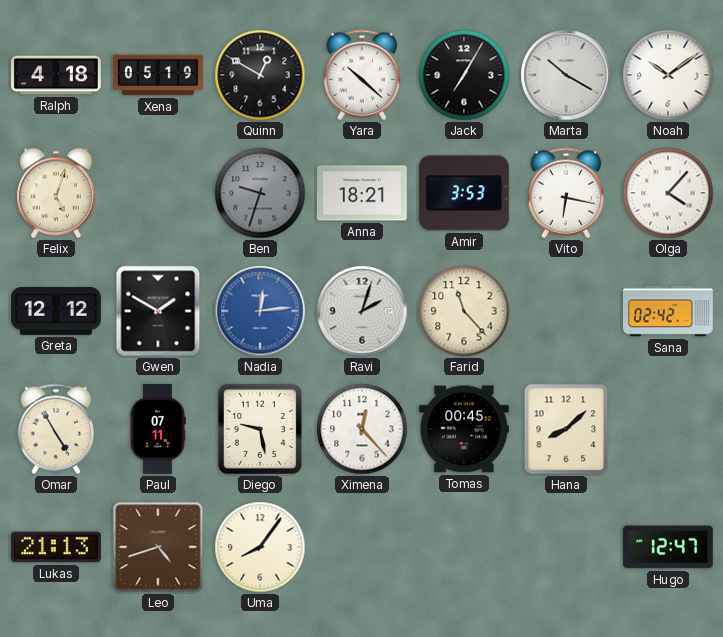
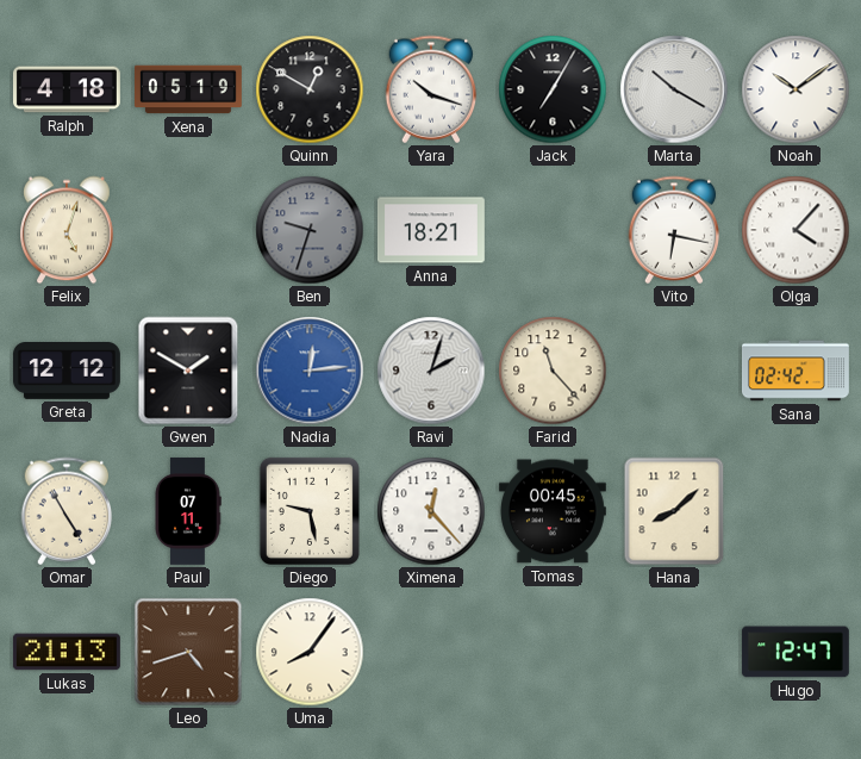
Yara: 10:22 -> 10:18 (431, 89)
Amir: 3:53 -> none (464, 193)
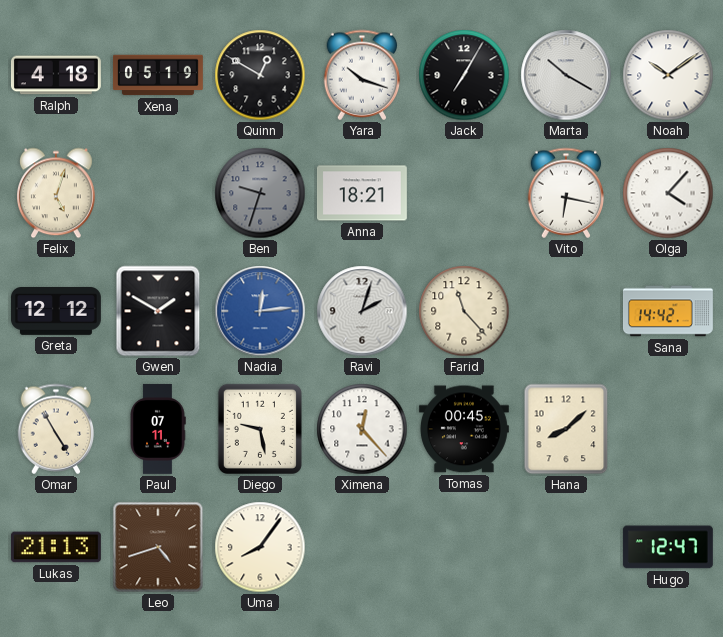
Sana: 02:42 -> 14:42 (668, 311)
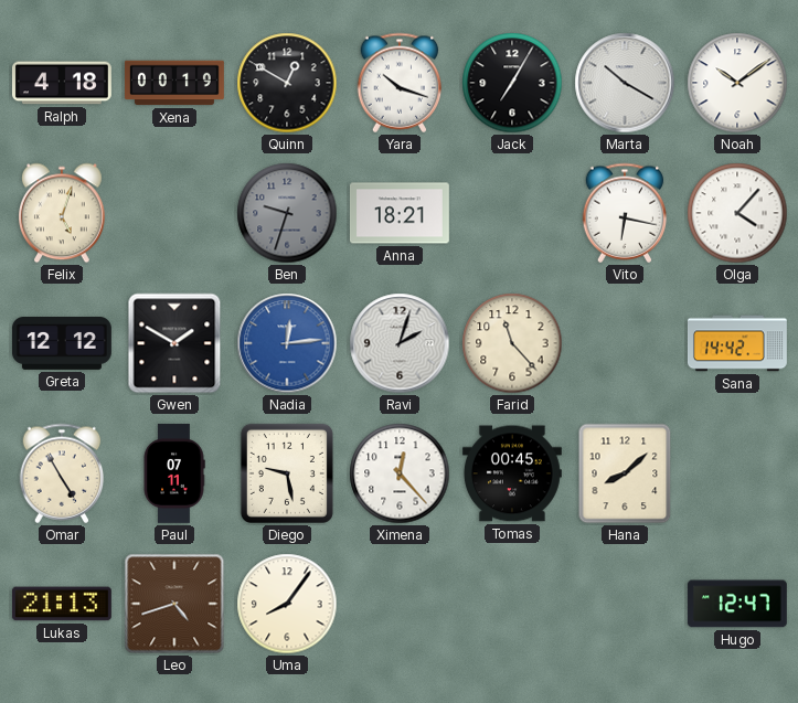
Xena: 05:19 -> 00:19 (174, 83)
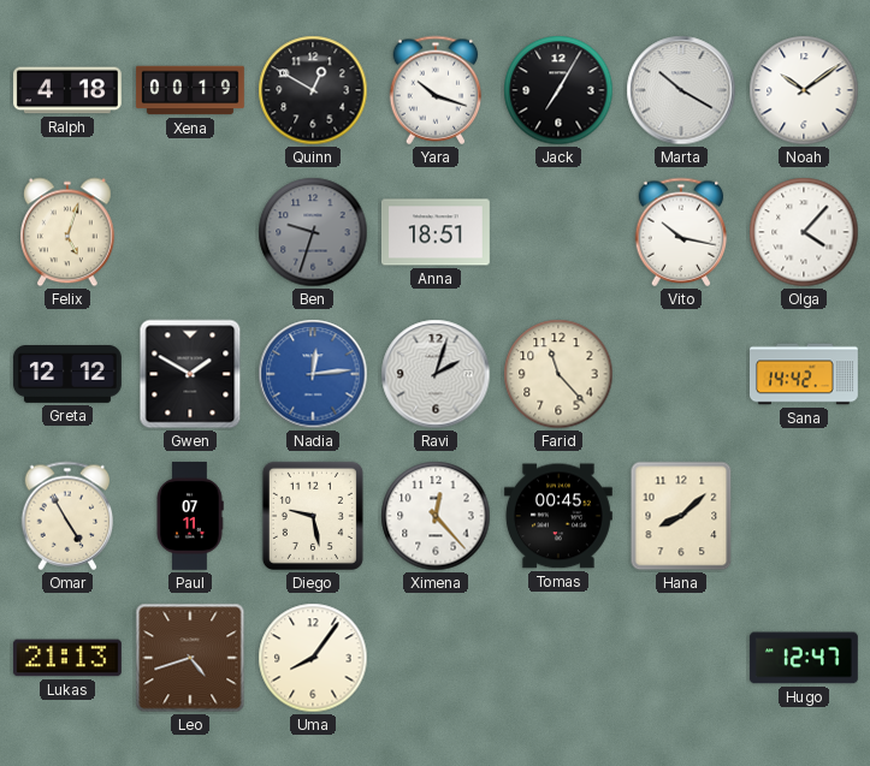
Anna: 18:21 -> 18:51 (436, 232)
Vito: 6:17 -> 10:17 (681, 232)
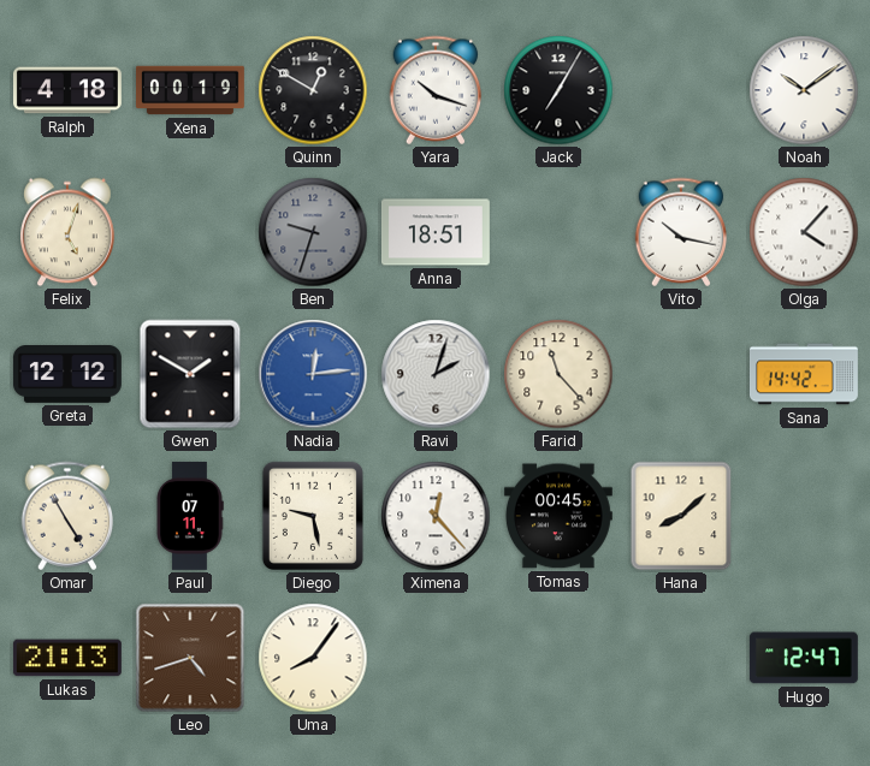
Marta: 10:20 -> none (681, 90)
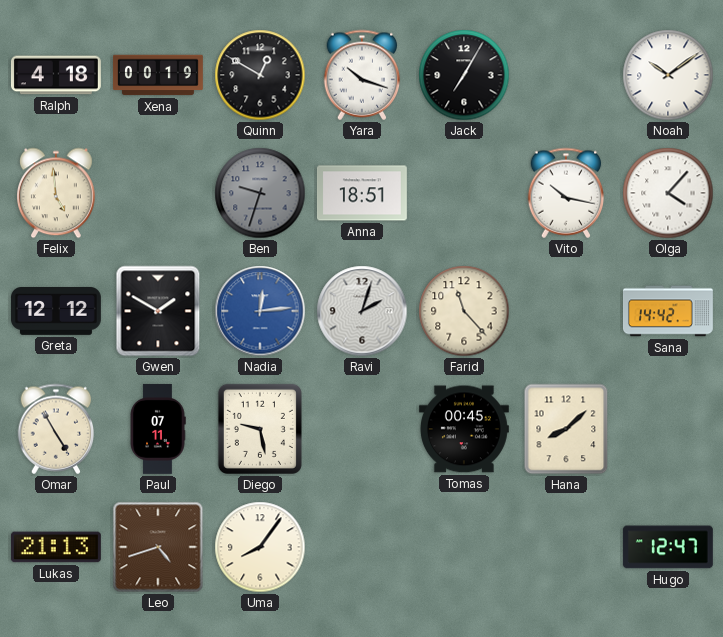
Felix: 5:03 -> 4:59 (57, 193)
Ximena: 12:23 -> none (436, 516)
